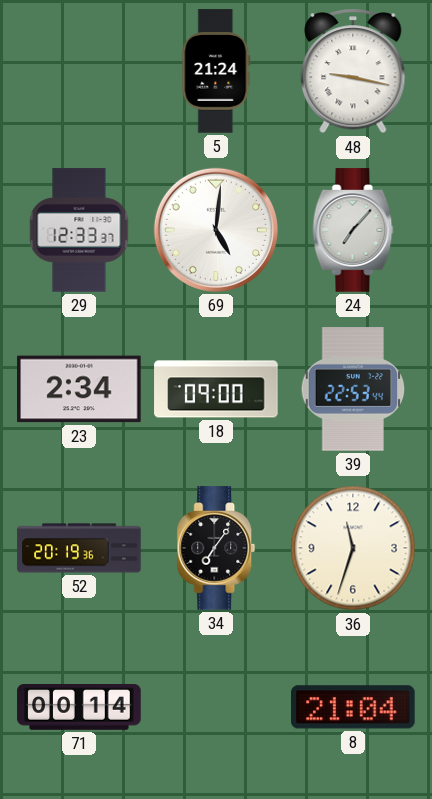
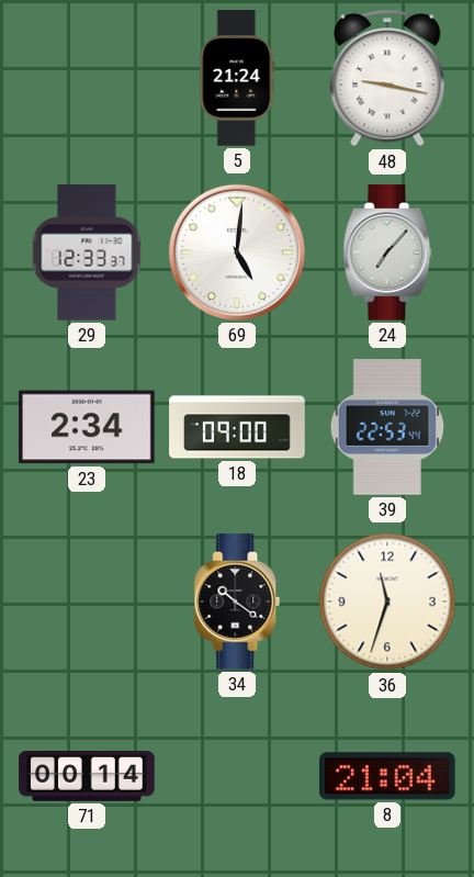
52: 20:19 -> none (79, 548)
34: 7:06 -> 10:21 (237, 601)
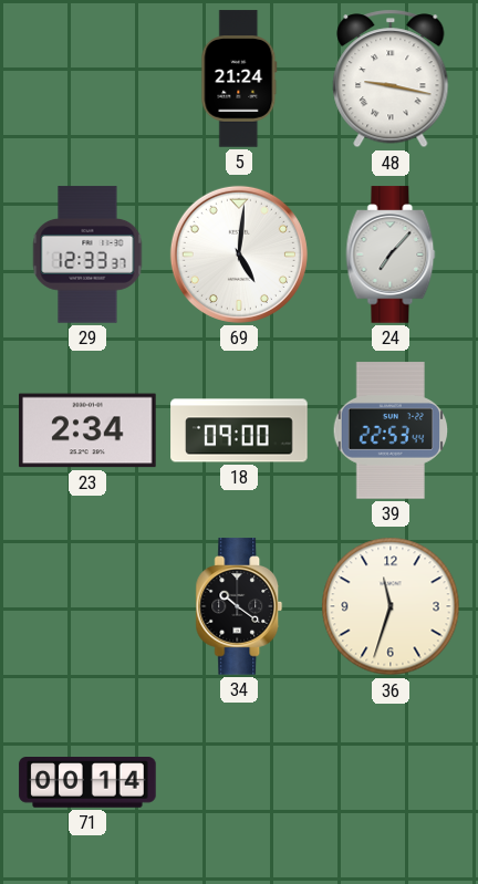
8: 21:04 -> none (388, 776)
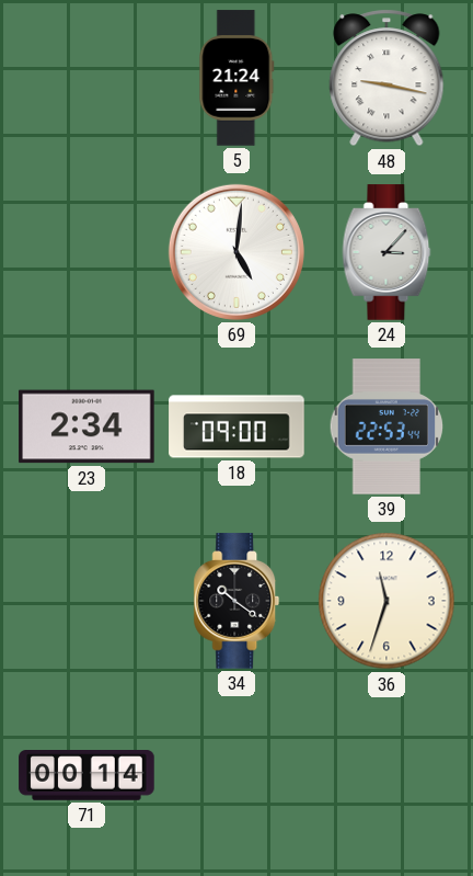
29: 12:33 -> none (87, 254)
24: 7:07 -> 3:07 (387, 252)
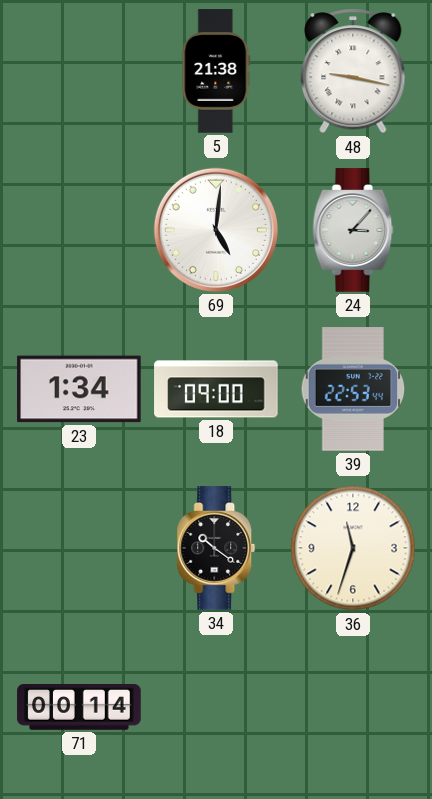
5: 21:24 -> 21:38 (216, 71)
23: 2:34 -> 1:34 (79, 389)
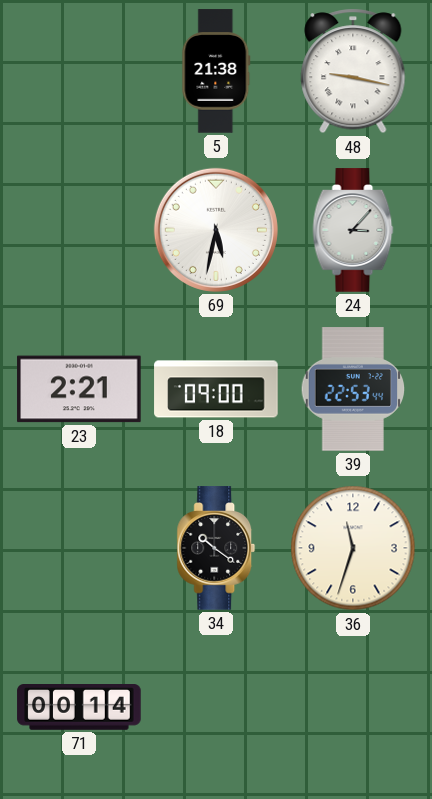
69: 5:01 -> 5:32 (216, 230)
23: 1:34 -> 2:21 (79, 389)
